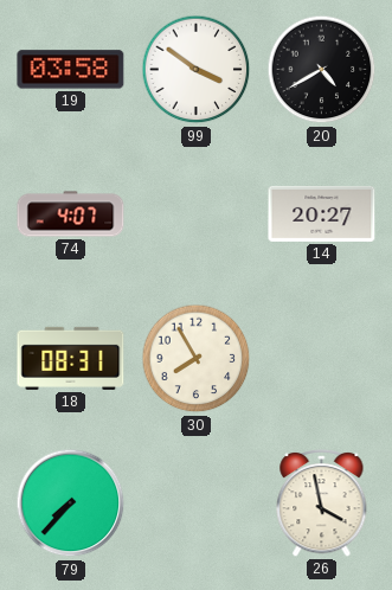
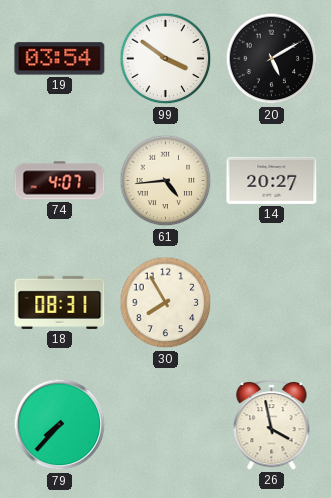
19: 03:58 -> 03:54 (60, 59)
20: 4:40 -> 5:10 (272, 59)
61: none -> 4:44 (166, 181)
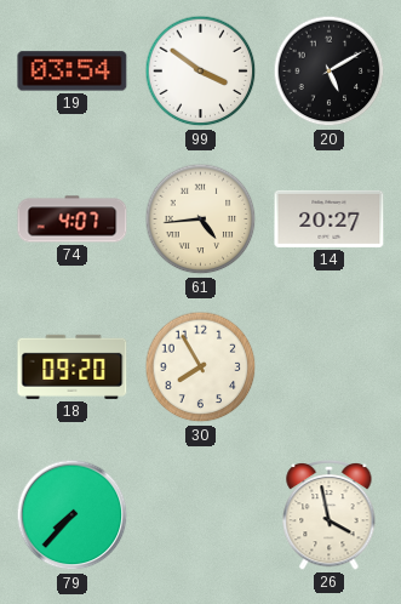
18: 08:31 -> 09:20 (73, 366)
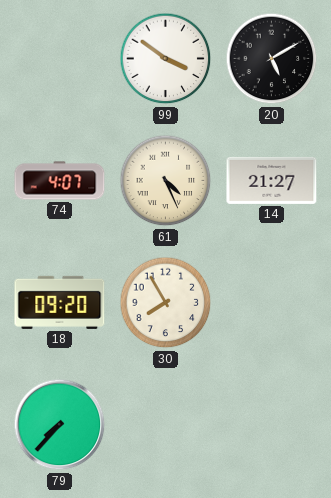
19: 03:54 -> none (73, 72)
61: 4:44 -> 4:26 (166, 181)
14: 20:27 -> 21:27 (272, 180)
26: 3:58 -> none (330, 514)
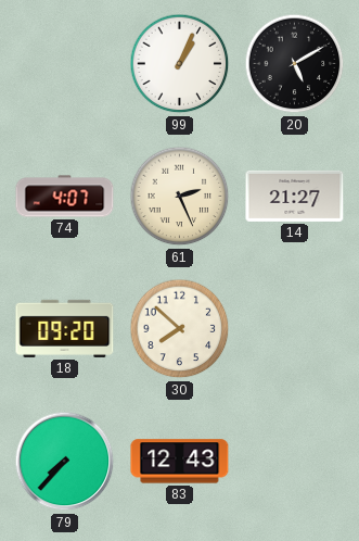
99: 3:51 -> 1:04 (180, 64)
61: 4:26 -> 2:26 (180, 197)
30: 7:55 -> 7:52 (180, 329)
83: none -> 12:43 (180, 462)
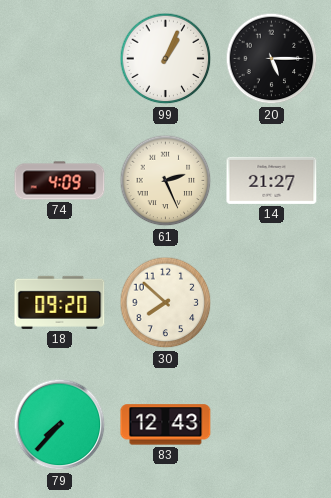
20: 5:10 -> 5:15 (272, 59)
74: 4:07 -> 4:09 (60, 181)
